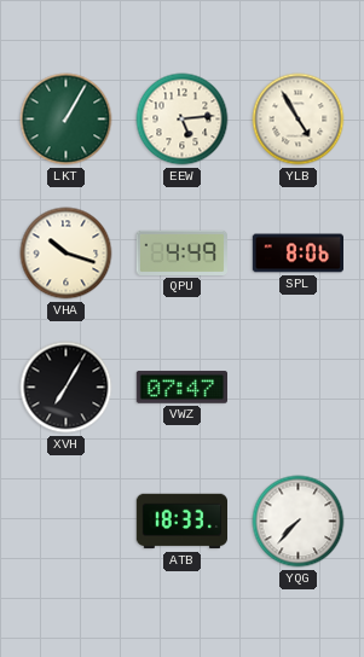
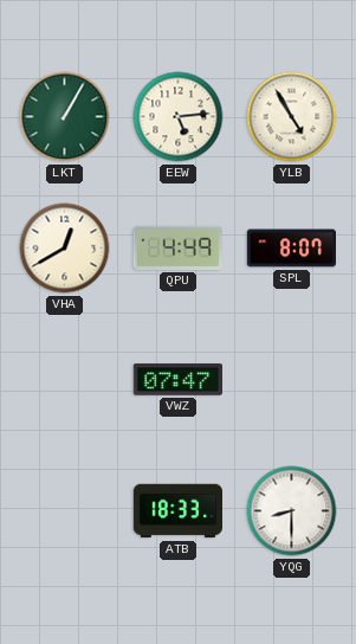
VHA: 10:18 -> 12:40 (65, 249)
SPL: 8:06 -> 8:07 (291, 249)
XVH: 7:05 -> none (67, 388)
YQG: 7:37 -> 8:30 (292, 511)
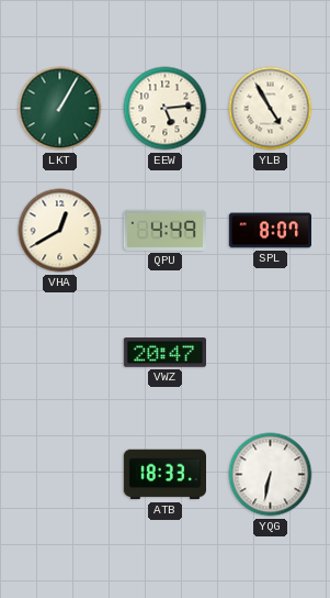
VWZ: 07:47 -> 20:47 (164, 353)
YQG: 8:30 -> 6:32 (271, 475)
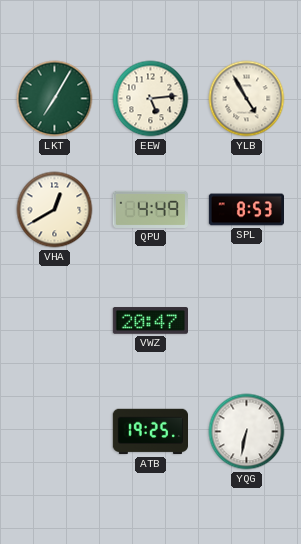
LKT: 1:05 -> 7:05 (55, 99)
SPL: 8:07 -> 8:53 (246, 210)
ATB: 18:33 -> 19:25 (150, 432)
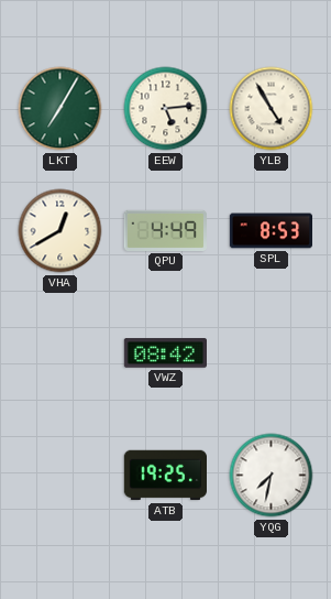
VWZ: 20:47 -> 08:42 (165, 353)
YQG: 6:32 -> 7:32 (272, 476)
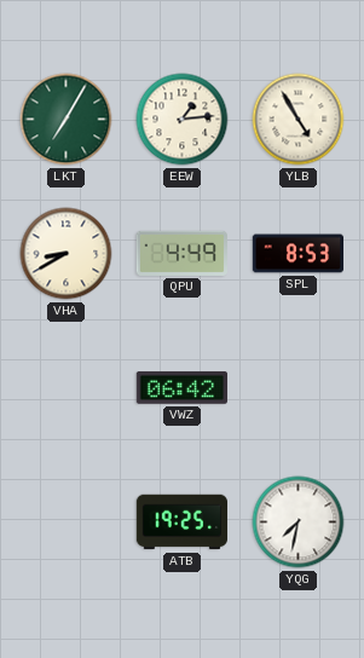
EEW: 5:14 -> 1:14 (183, 120)
VHA: 12:40 -> 8:40 (67, 254)
VWZ: 08:42 -> 06:42 (181, 388)
